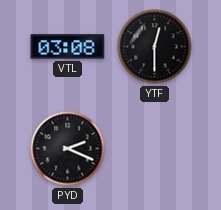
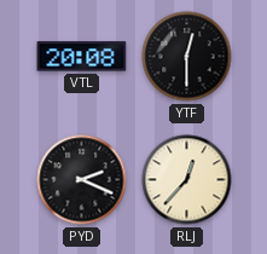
VTL: 03:08 -> 20:08 (82, 57)
RLJ: none -> 12:37 (187, 180)
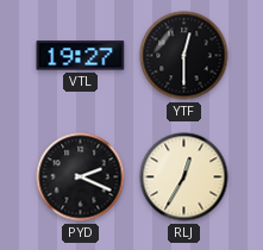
VTL: 20:08 -> 19:27 (81, 56)
RLJ: 12:37 -> 12:35 (184, 177)
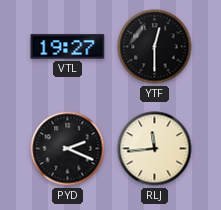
RLJ: 12:35 -> 11:44 (155, 149)
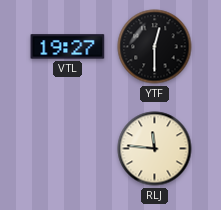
PYD: 2:19 -> none (68, 149)
RLJ: 11:44 -> 11:46 (155, 149)
